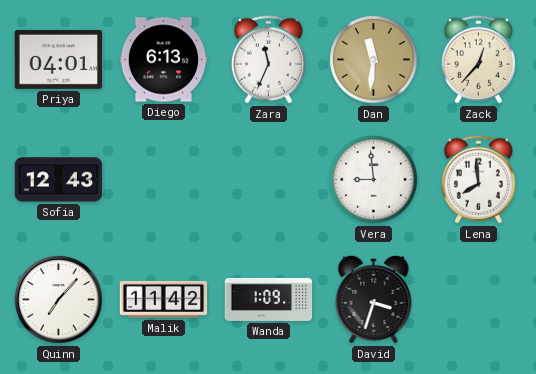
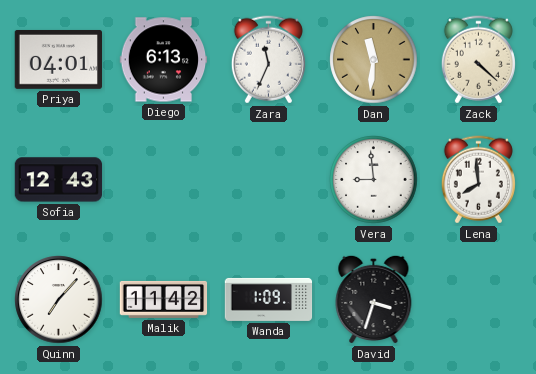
Zack: 12:37 -> 4:22 (478, 60)
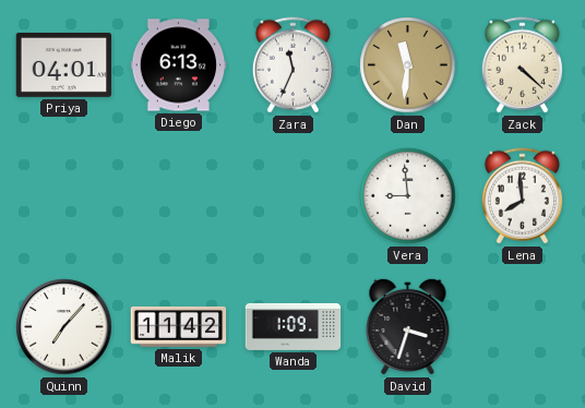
Sofia: 12:43 -> none (59, 180)
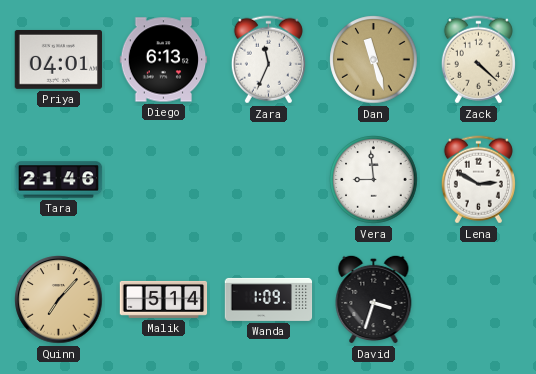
Dan: 11:31 -> 11:27 (374, 60)
Tara: none -> 21:46 (59, 180)
Lena: 7:59 -> 2:50 (478, 180)
Quinn dial: white -> champagne (59, 300)
Malik: 11:42 -> 5:14 (164, 299)
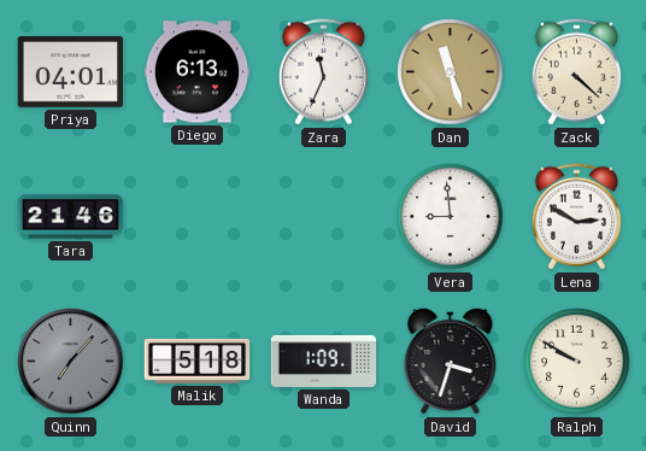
Quinn dial: champagne -> grey (71, 362)
Malik: 5:14 -> 5:18 (198, 361)
Ralph: none -> 9:50 (577, 362)
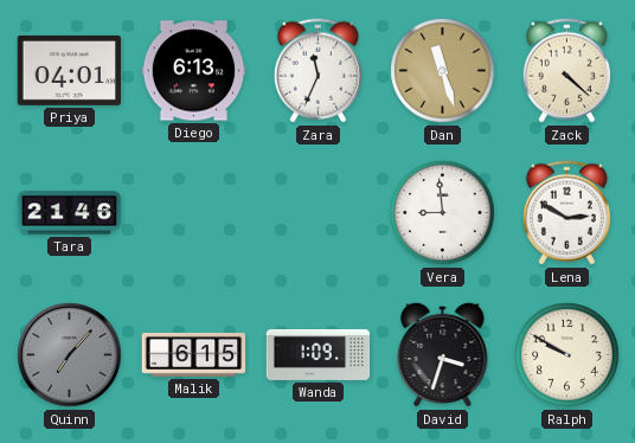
Malik: 5:18 -> 6:15 (194, 354)
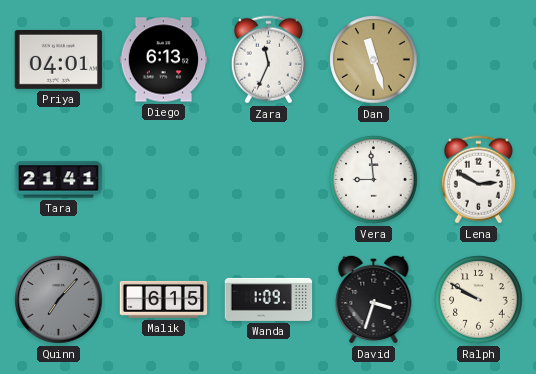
Zack: 4:22 -> none (566, 71)
Tara: 21:46 -> 21:41 (59, 180)
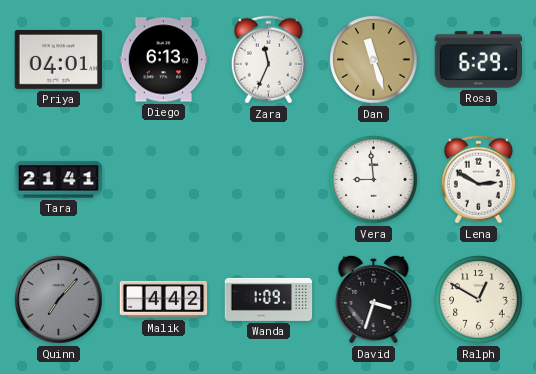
Rosa: none -> 6:29 (478, 60)
Malik: 6:15 -> 4:42 (164, 299)
Ralph: 9:50 -> 12:50 (479, 300)
